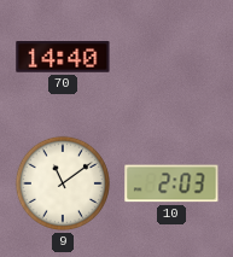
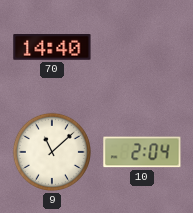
9: 11:09 -> 11:08 (52, 152)
10: 2:03 -> 2:04 (142, 152)
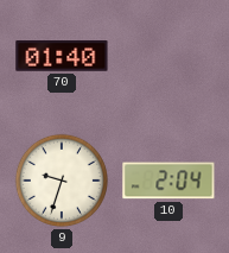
70: 14:40 -> 01:40 (62, 57)
9: 11:08 -> 9:33 (62, 181)
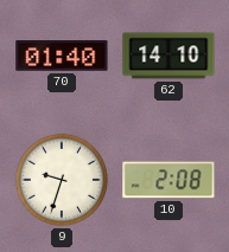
62: none -> 14:10 (168, 56)
10: 2:04 -> 2:08 (168, 180)
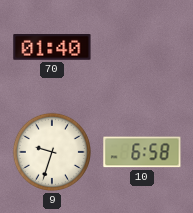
62: 14:10 -> none (168, 56)
10: 2:08 -> 6:58 (142, 152)
